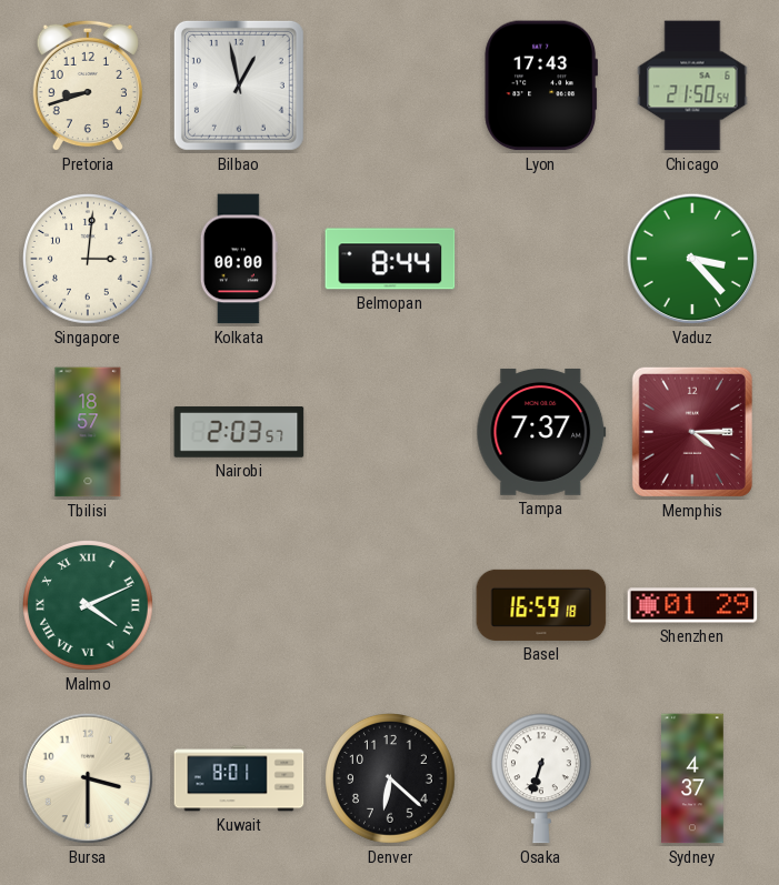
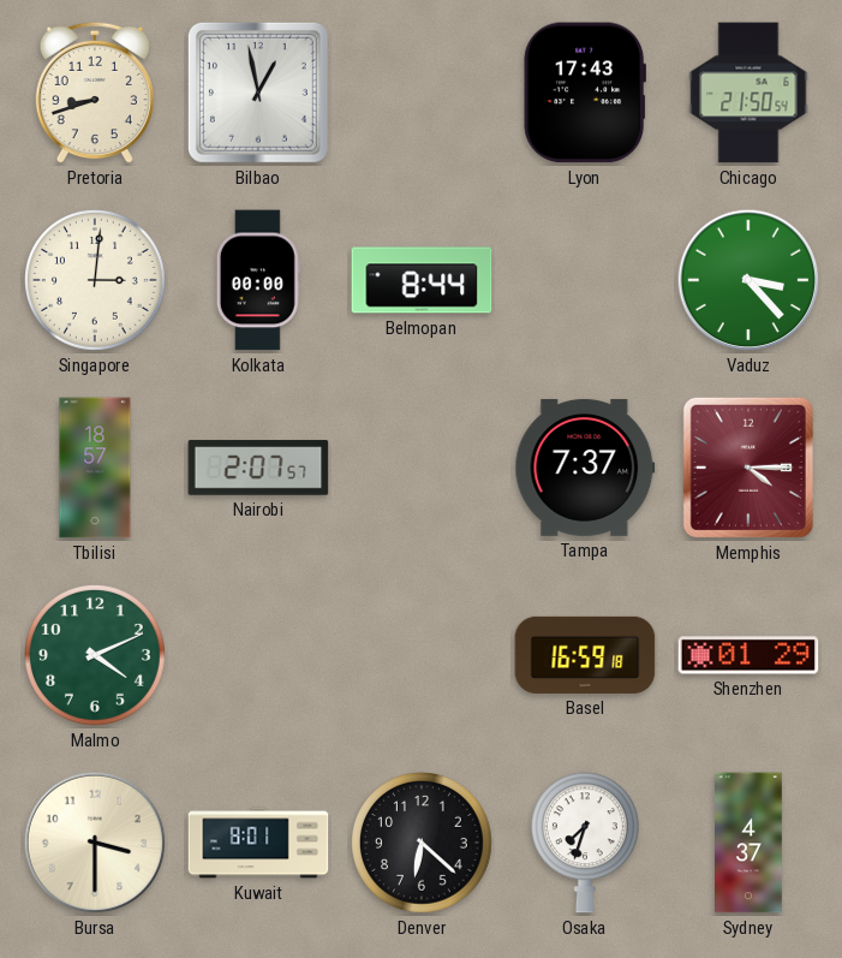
Nairobi: 2:03 -> 2:07 (258, 468)
Malmo numerals: Roman -> Arabic (96, 656)
Osaka: 6:33 -> 7:33 (585, 843)
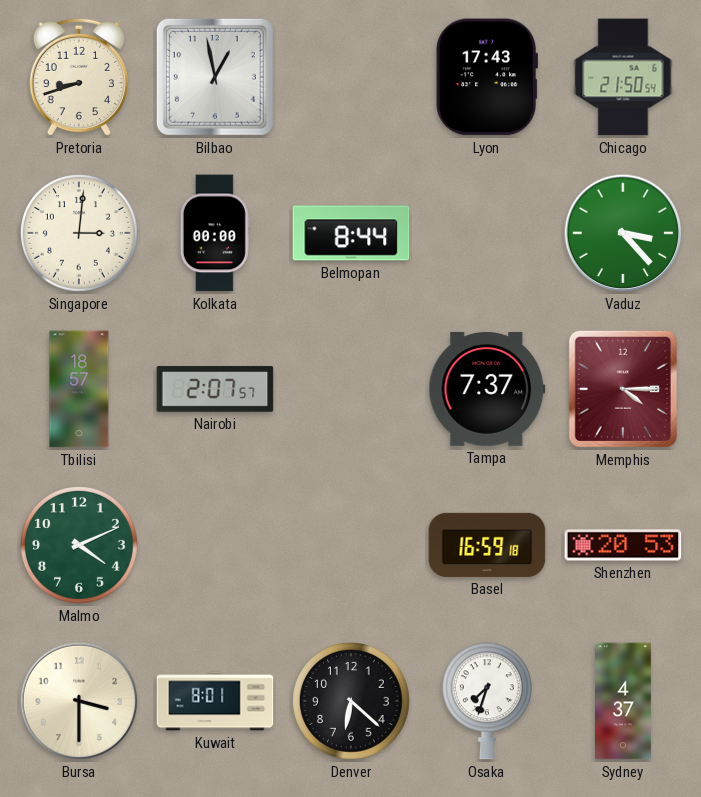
Shenzhen: 01:29 -> 20:53 (623, 545)
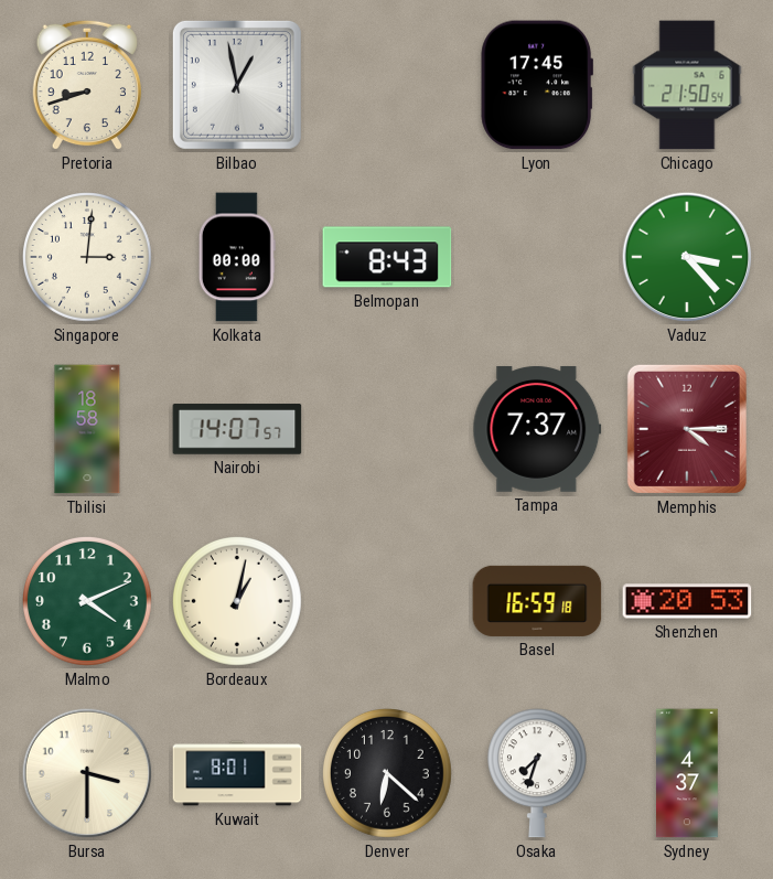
Lyon: 17:43 -> 17:45 (537, 85)
Belmopan: 8:44 -> 8:43 (387, 257)
Tbilisi: 18:57 -> 18:58 (87, 429)
Nairobi: 2:07 -> 14:07 (237, 429)
Bordeaux: none -> 1:02 (238, 602)
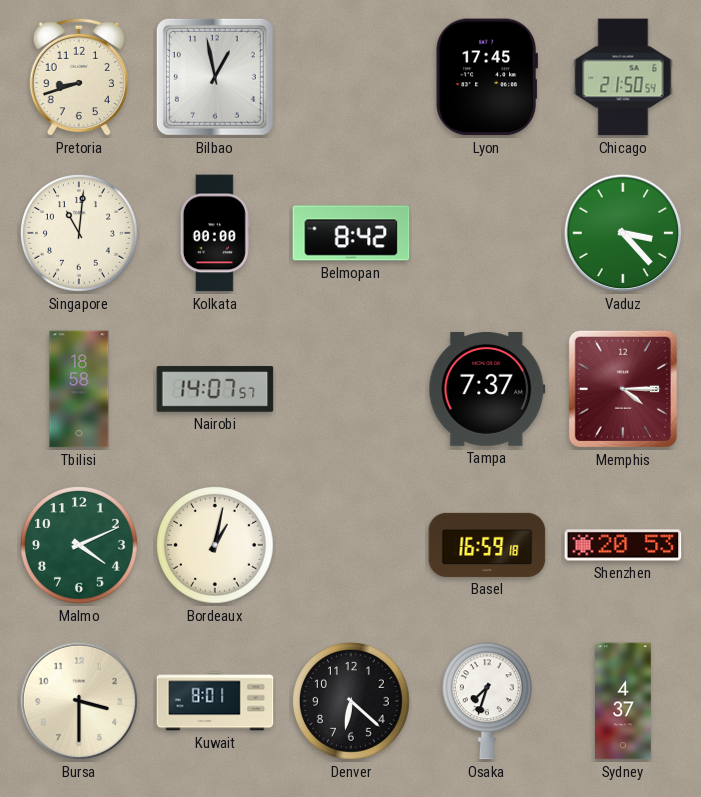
Singapore: 3:01 -> 11:01 (80, 234)
Belmopan: 8:43 -> 8:42 (351, 233)
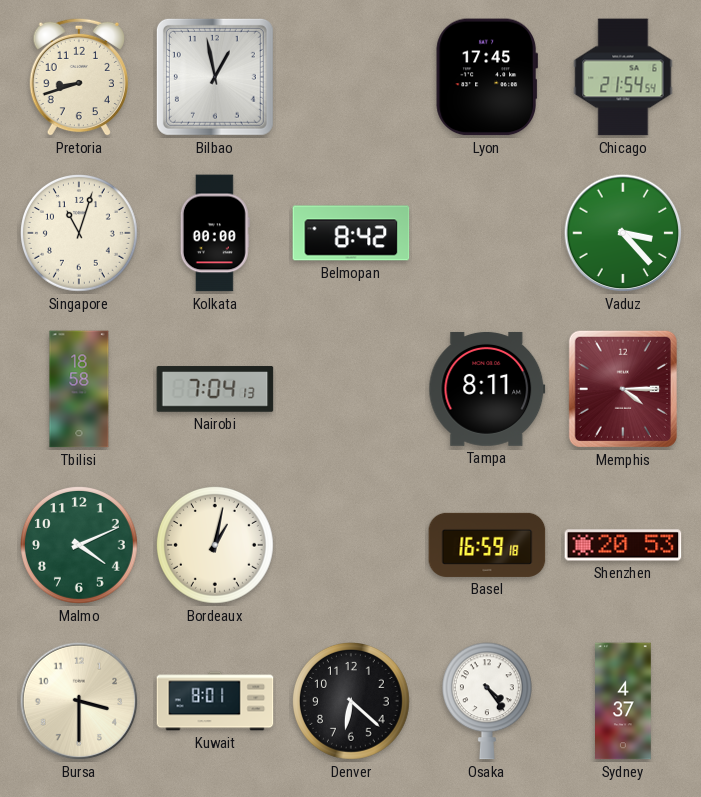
Chicago: 21:50 -> 21:54 (623, 77)
Singapore: 11:01 -> 11:03 (80, 234)
Nairobi: 14:07 -> 7:04 (215, 389)
Tampa: 7:37 -> 8:11 (487, 389)
Osaka: 7:33 -> 4:24 (487, 701)
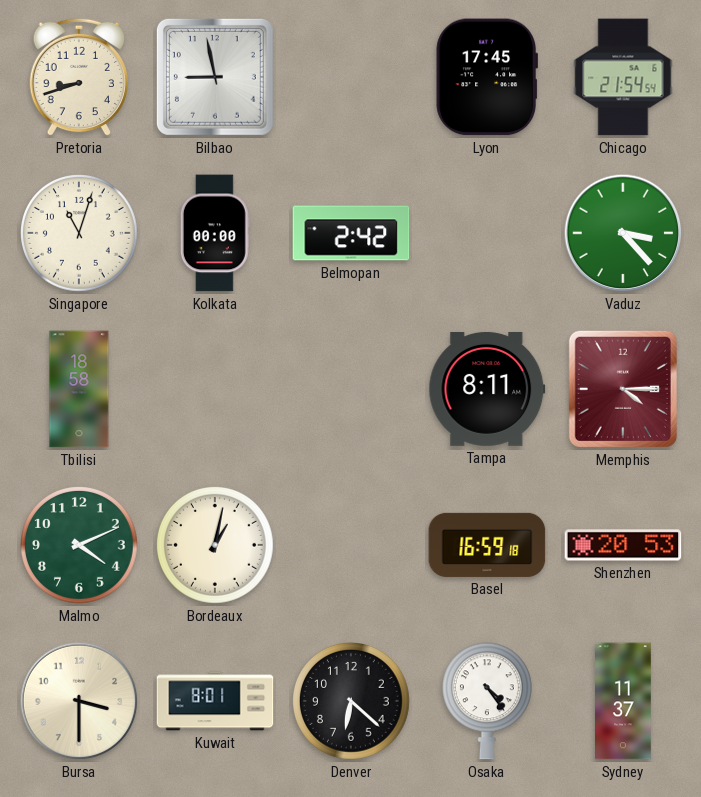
Bilbao: 12:58 -> 8:58 (215, 77)
Belmopan: 8:42 -> 2:42 (351, 233)
Nairobi: 7:04 -> none (215, 389)
Sydney: 4:37 -> 11:37 (624, 701)
